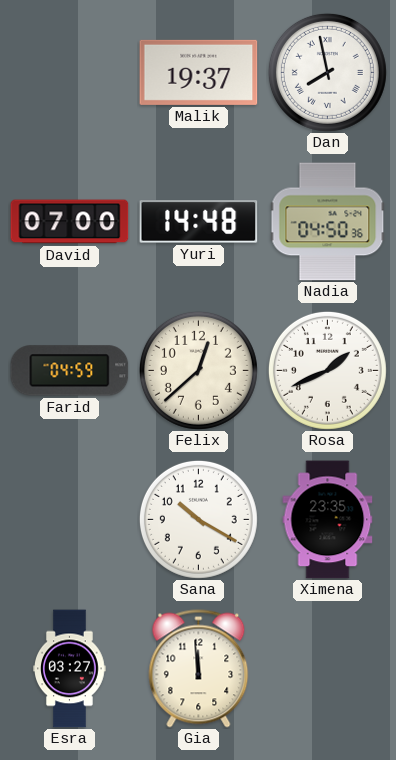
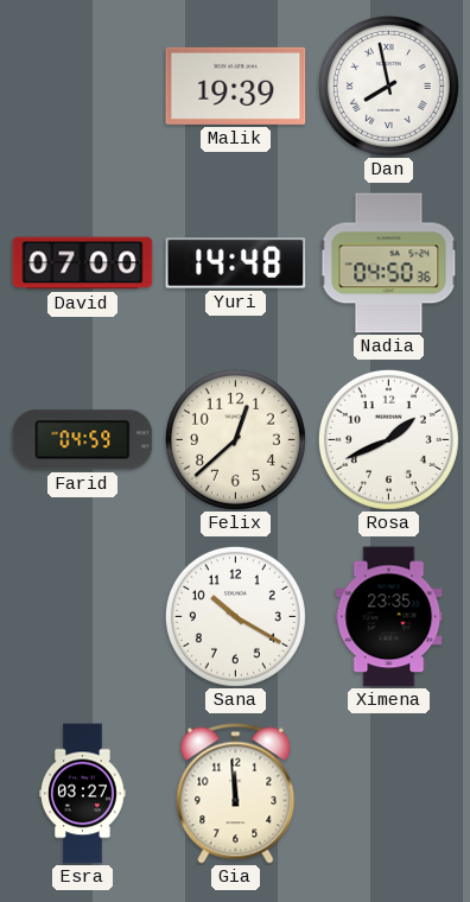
Malik: 19:37 -> 19:39 (236, 85)
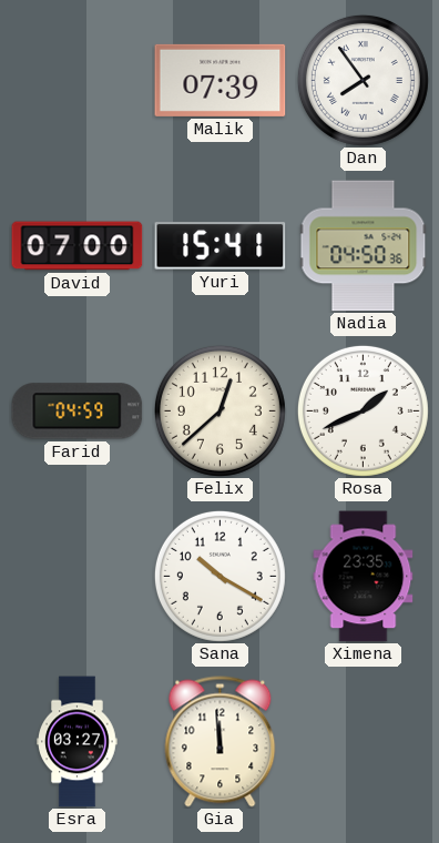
Malik: 19:39 -> 07:39 (221, 80)
Dan: 7:58 -> 7:54 (363, 80)
Yuri: 14:48 -> 15:41 (221, 246)
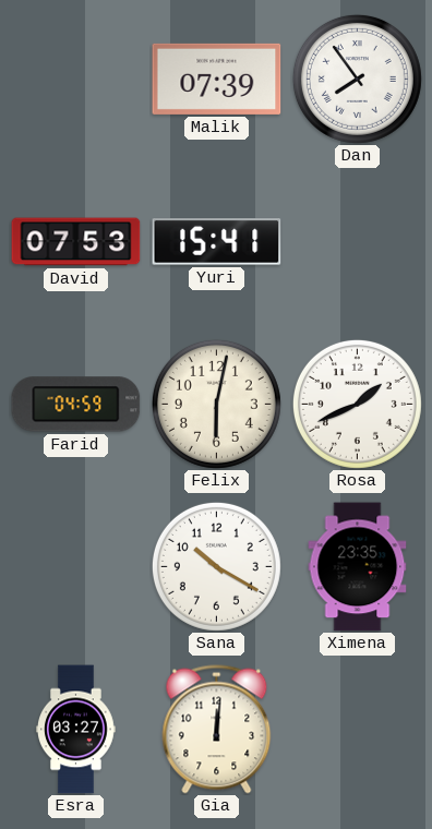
David: 07:00 -> 07:53 (76, 242)
Nadia: 04:50 -> none (364, 246)
Felix: 12:38 -> 6:02 (216, 404)
Gia: 11:59 -> 12:01 (217, 730)
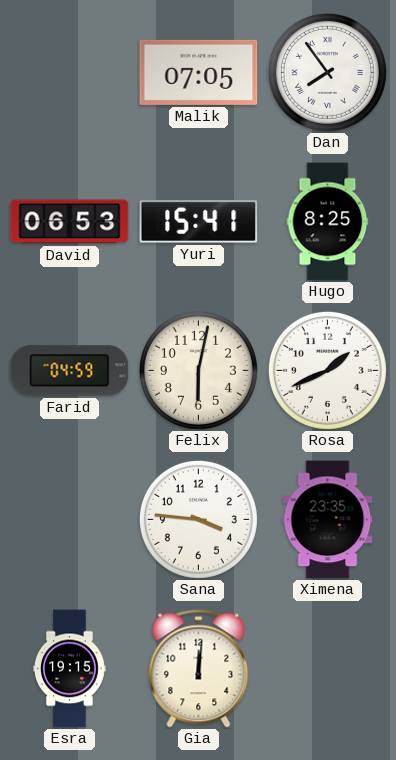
Malik: 07:39 -> 07:05 (199, 72)
David: 07:53 -> 06:53 (70, 222)
Hugo: none -> 8:25 (328, 222)
Sana: 10:20 -> 3:46 (198, 519)
Esra: 03:27 -> 19:15 (70, 669)
